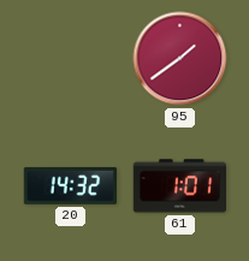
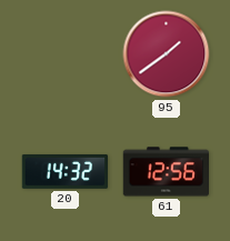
61: 1:01 -> 12:56 (166, 172)
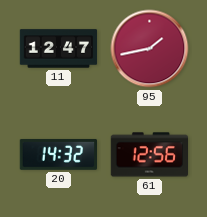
11: none -> 12:47 (59, 49)
95: 1:39 -> 1:43 (150, 49)
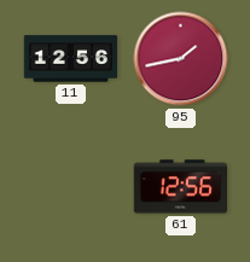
11: 12:47 -> 12:56 (71, 59)
20: 14:32 -> none (58, 154)
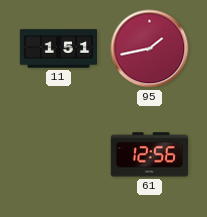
11: 12:56 -> 1:51 (59, 49)
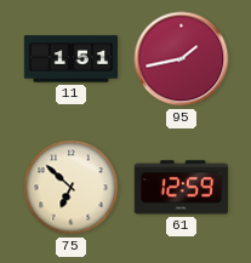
75: none -> 6:52 (72, 188)
61: 12:56 -> 12:59 (181, 188)
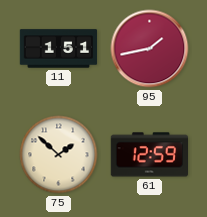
75: 6:52 -> 1:52 (59, 155)
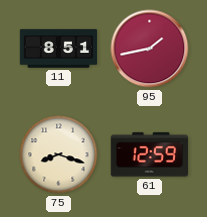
11: 1:51 -> 8:51 (59, 49)
75: 1:52 -> 8:18 (59, 155)
